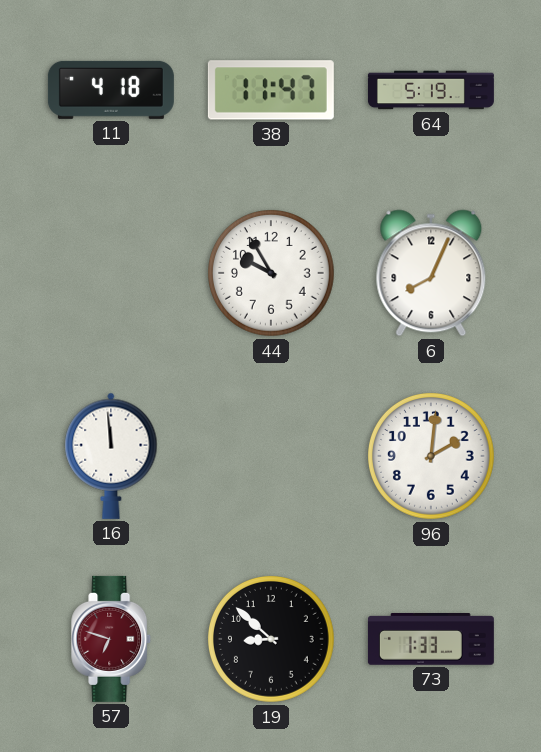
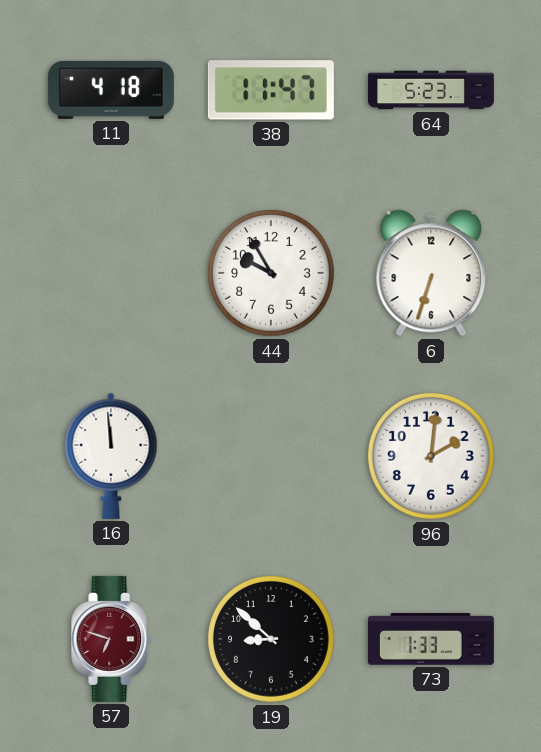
64: 5:19 -> 5:23 (431, 90)
6: 8:04 -> 6:33 (431, 273)
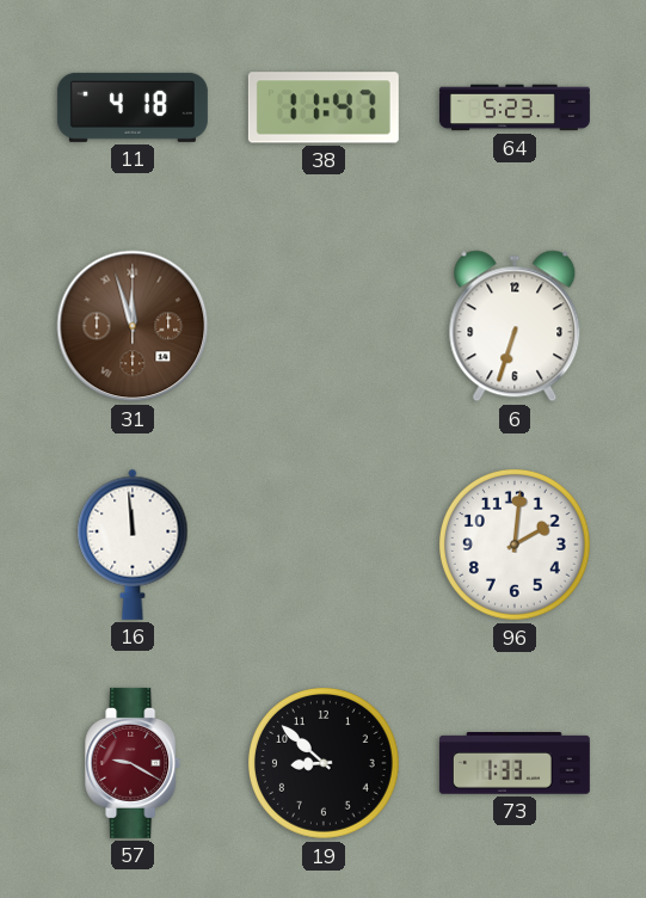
31: none -> 11:57 (133, 326)
44: 9:55 -> none (272, 274)
57: 6:48 -> 9:20 (134, 763)
